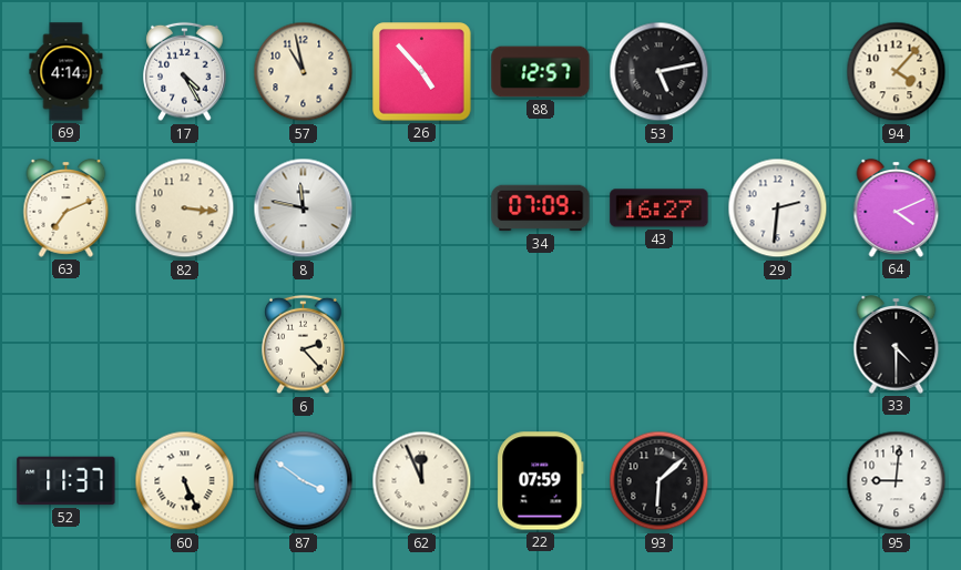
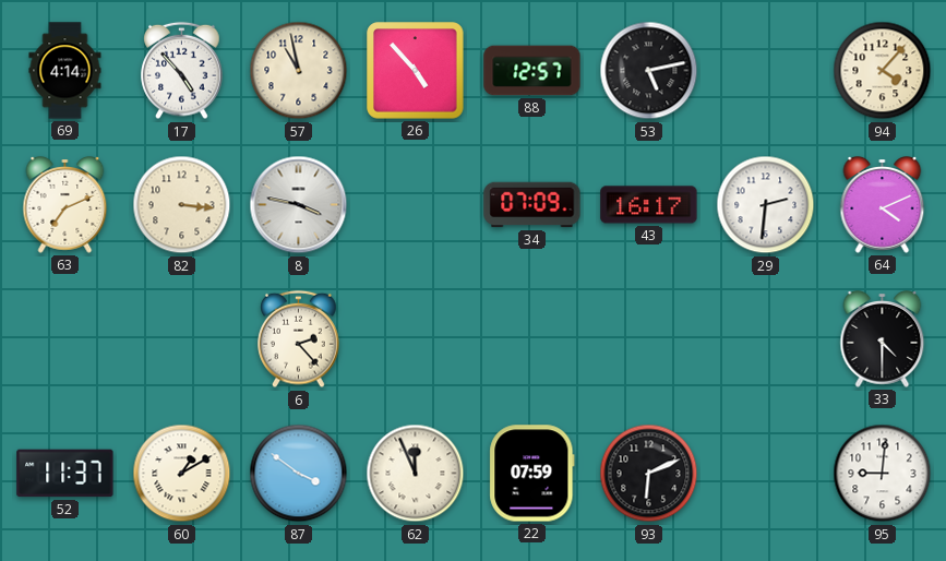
17: 4:25 -> 4:53 (182, 71)
8: 11:47 -> 3:47 (299, 205)
43: 16:27 -> 16:17 (649, 205)
60: 5:26 -> 1:10 (182, 474)
93: 6:08 -> 6:11 (649, 474)
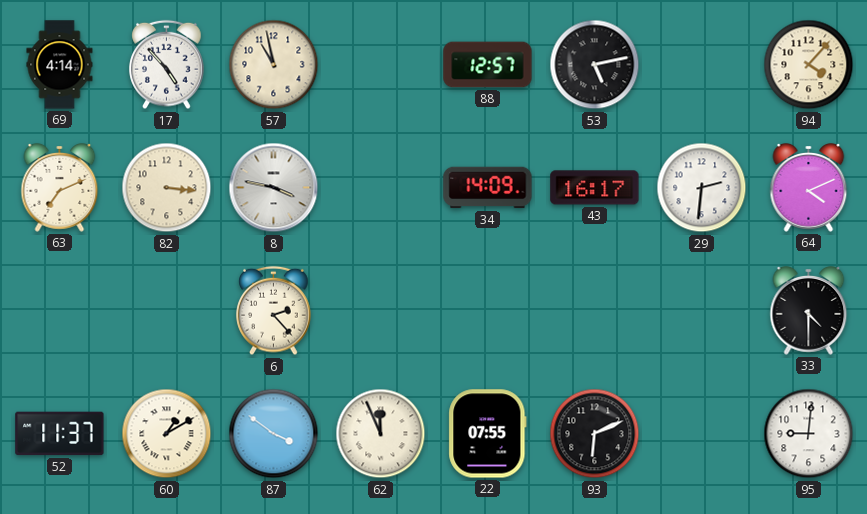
26: 4:53 -> none (416, 71)
34: 07:09 -> 14:09 (488, 188)
22: 07:59 -> 07:55 (488, 434)
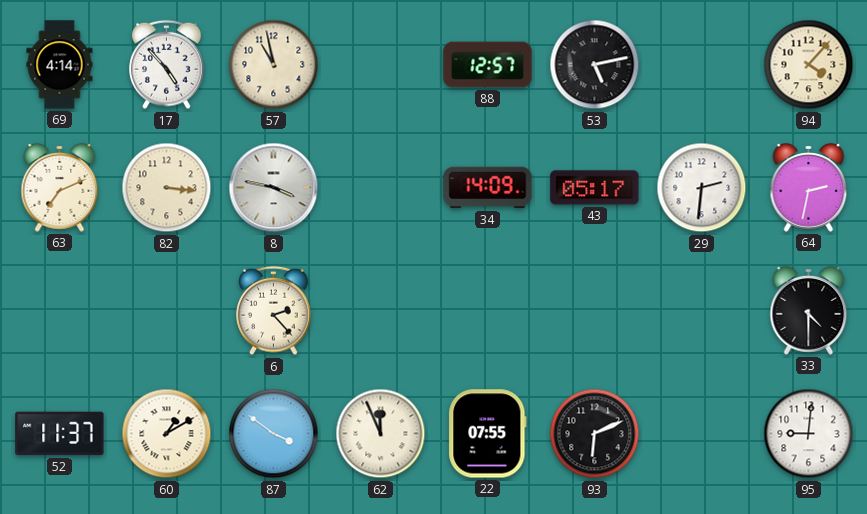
43: 16:17 -> 05:17 (595, 188)
64: 4:11 -> 2:32 (809, 188)
